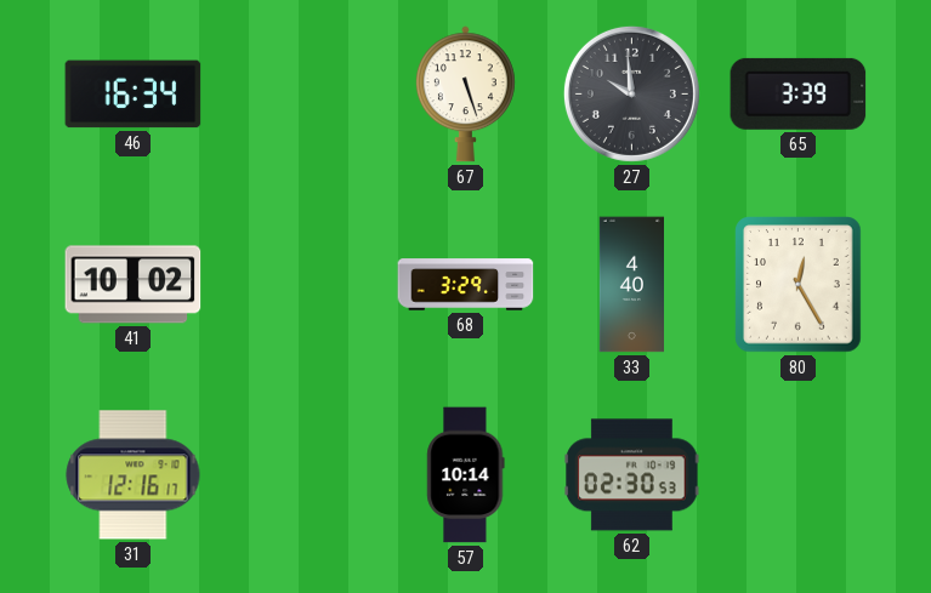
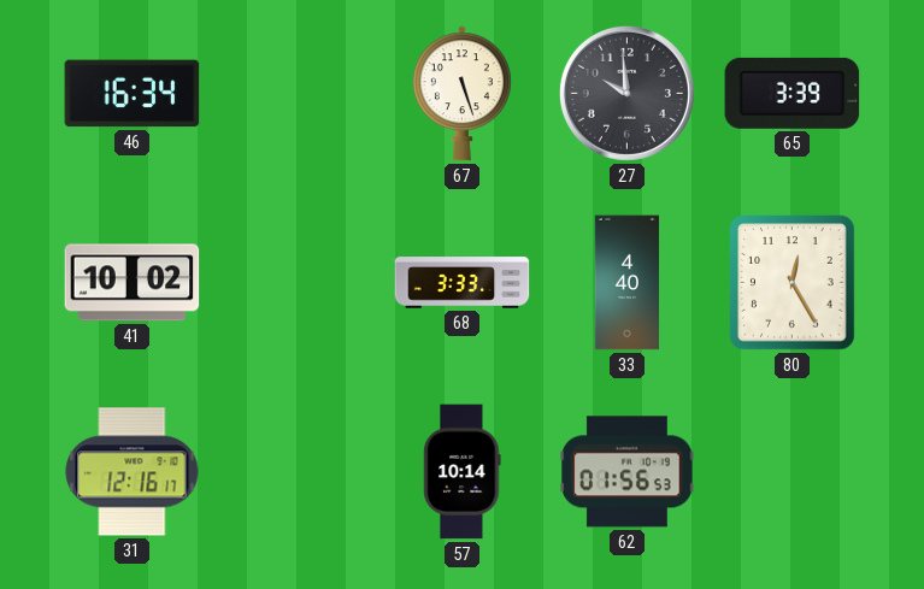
68: 3:29 -> 3:33 (463, 283)
62: 02:30 -> 01:56 (628, 472)
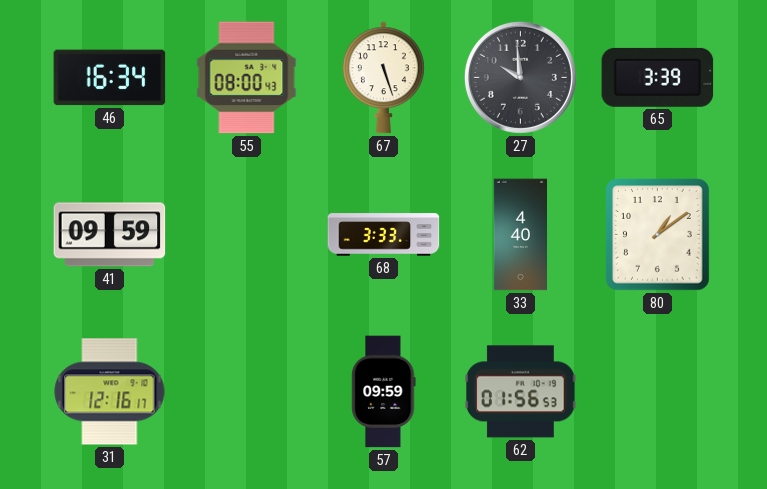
55: none -> 08:00 (247, 78)
41: 10:02 -> 09:59 (110, 235)
80: 12:25 -> 1:09 (658, 235)
57: 10:14 -> 09:59 (384, 392)
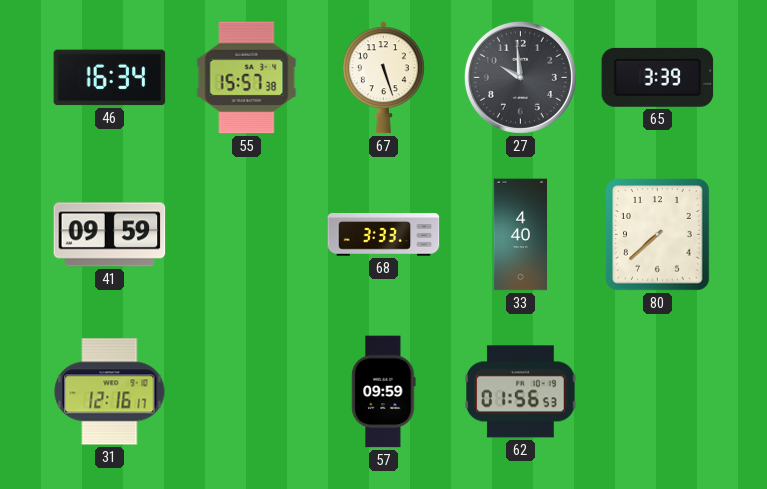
55: 08:00 -> 15:57 (247, 78)
80: 1:09 -> 7:38 (658, 235)
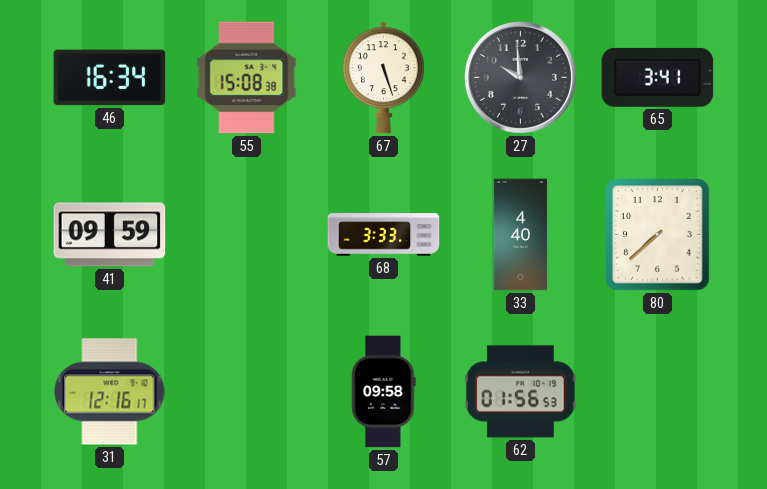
55: 15:57 -> 15:08 (247, 78)
65: 3:39 -> 3:41 (658, 77)
57: 09:59 -> 09:58 (384, 392)
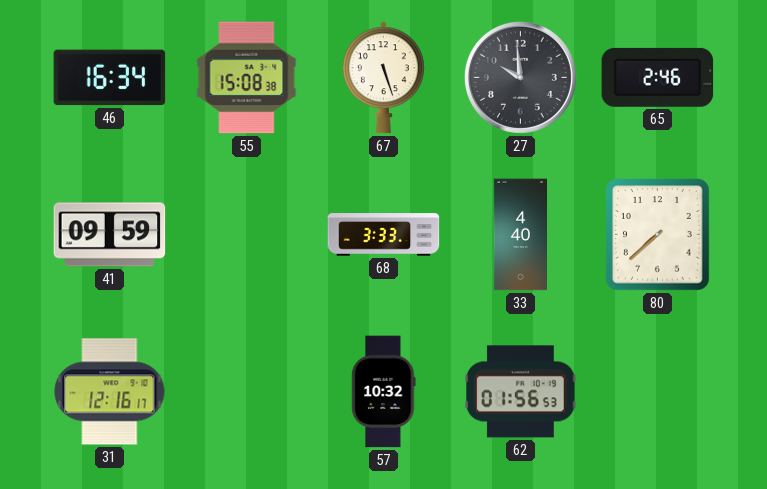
65: 3:41 -> 2:46 (658, 77)
57: 09:58 -> 10:32 (384, 392)
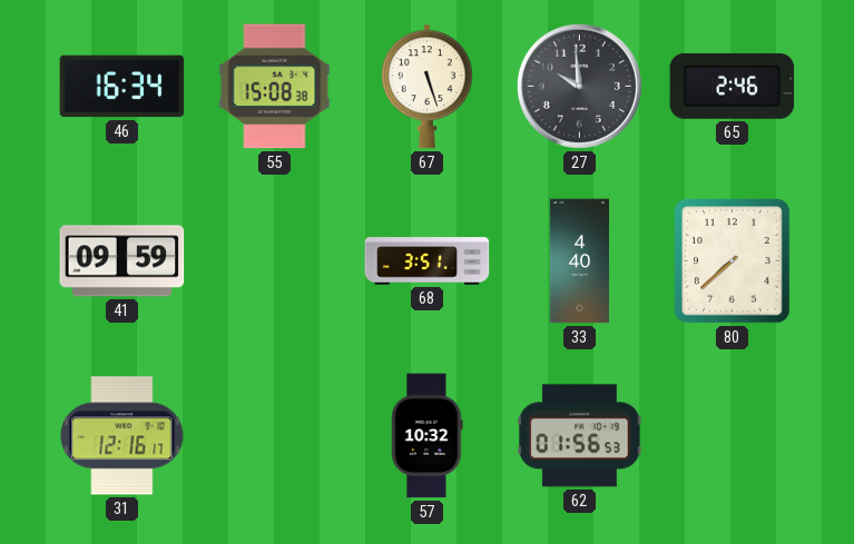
68: 3:33 -> 3:51 (428, 261)
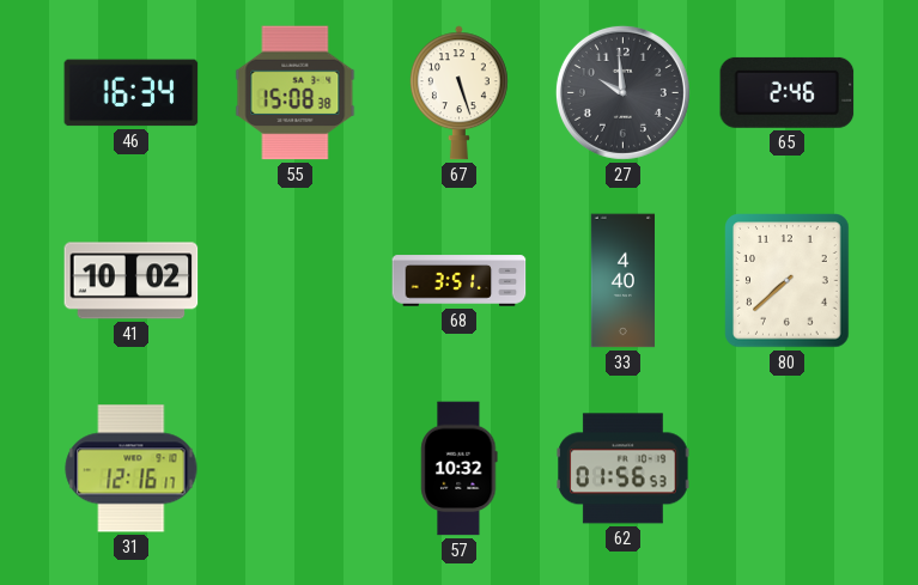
41: 09:59 -> 10:02 (132, 281)
